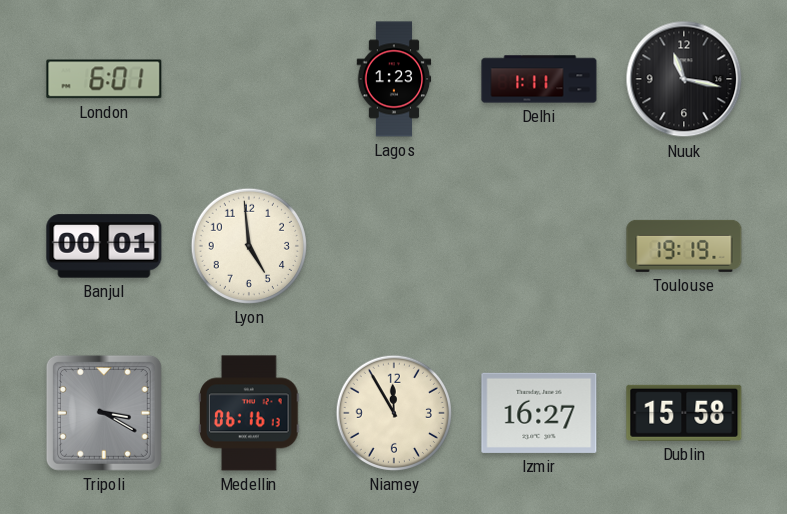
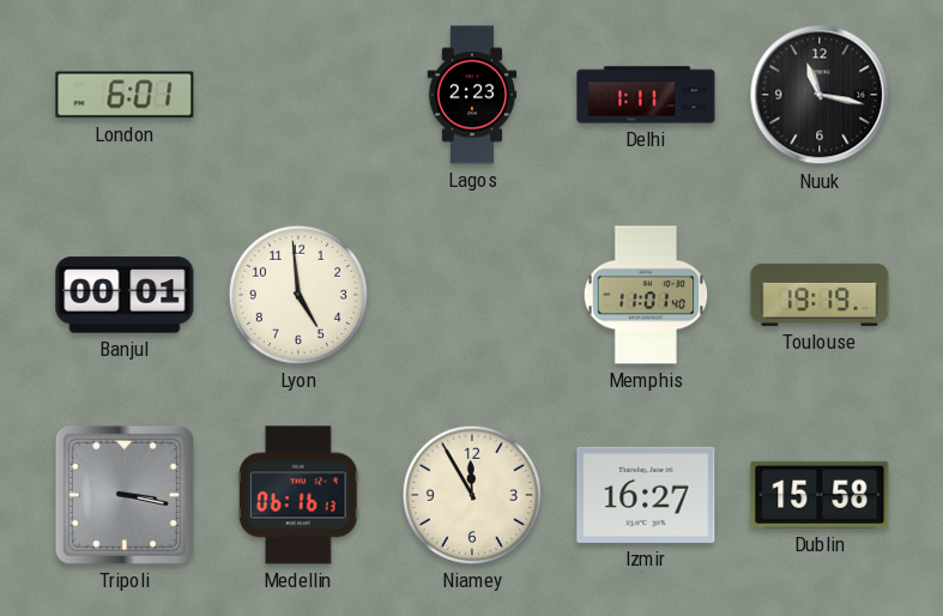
Lagos: 1:23 -> 2:23 (472, 95)
Memphis: none -> 11:01 (646, 295)
Tripoli: 3:20 -> 3:17 (125, 495)
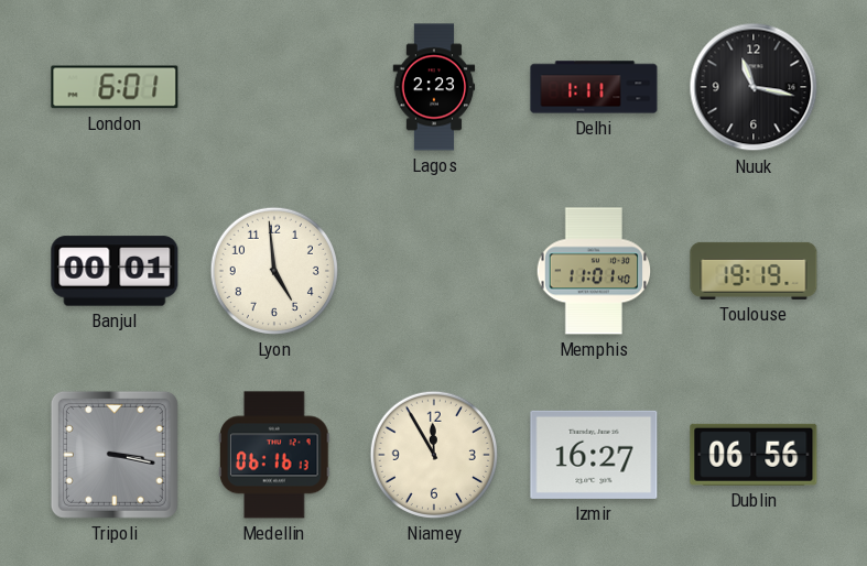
Dublin: 15:58 -> 06:56 (754, 455)
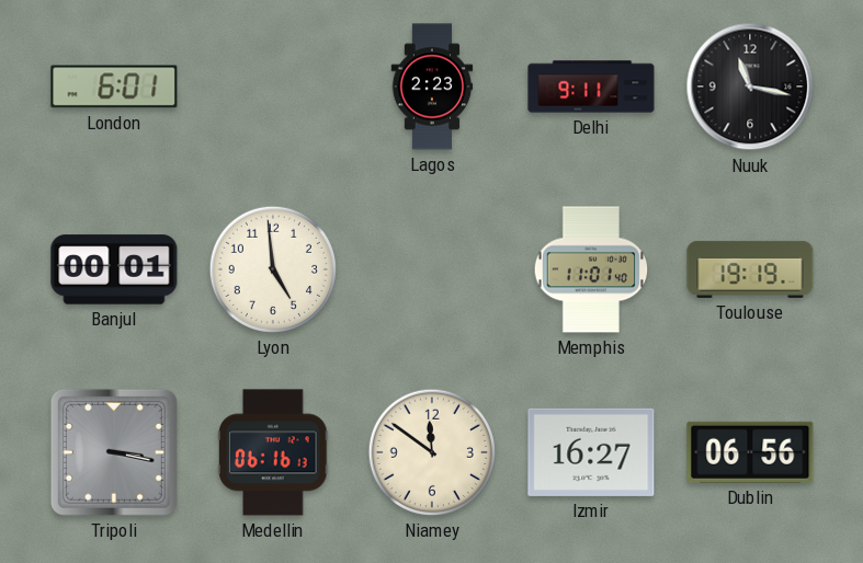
Delhi: 1:11 -> 9:11 (591, 87)
Niamey: 11:55 -> 11:51 (432, 452)
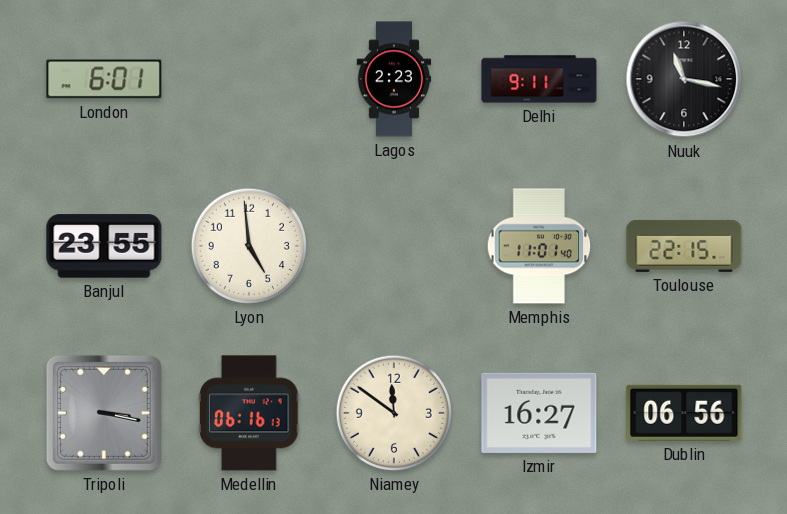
Banjul: 00:01 -> 23:55 (104, 246)
Toulouse: 19:19 -> 22:15 (684, 246)
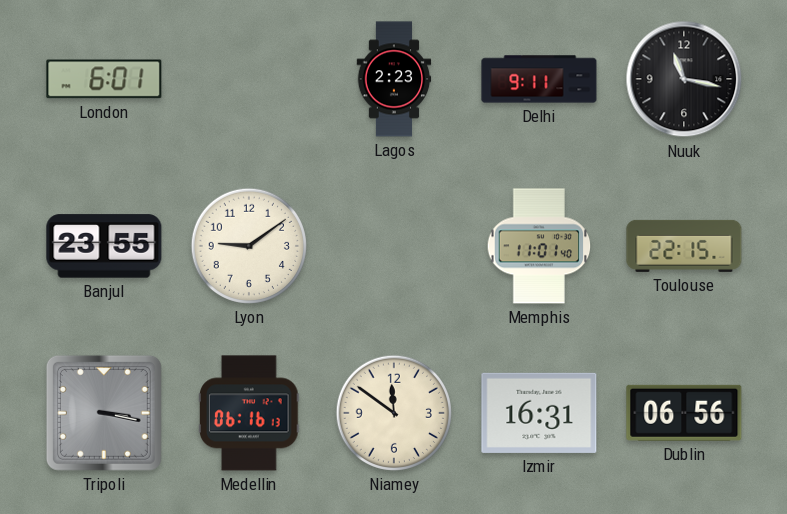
Lyon: 4:59 -> 9:09 (249, 246)
Izmir: 16:27 -> 16:31 (539, 413)
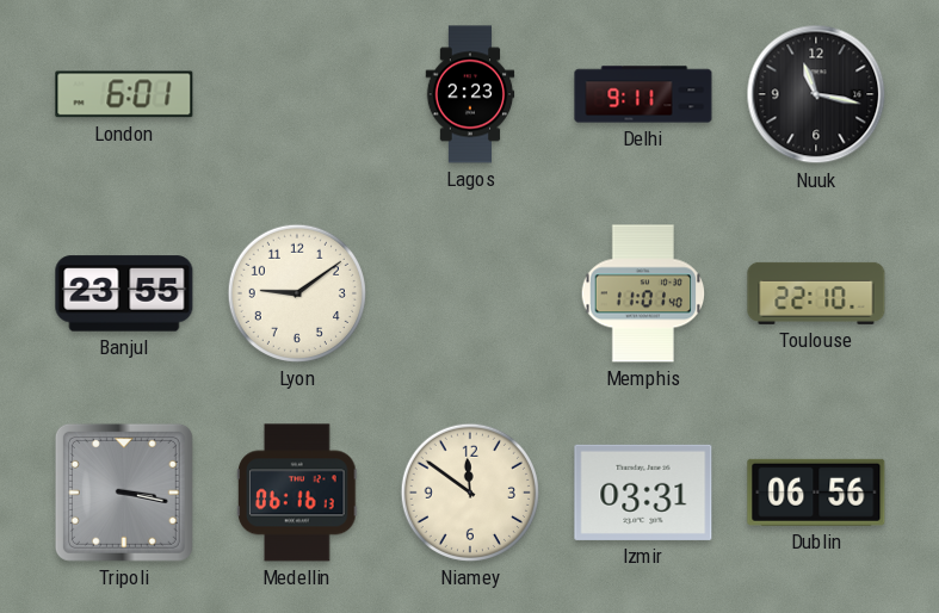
Toulouse: 22:15 -> 22:10 (816, 293)
Izmir: 16:31 -> 03:31 (643, 493)
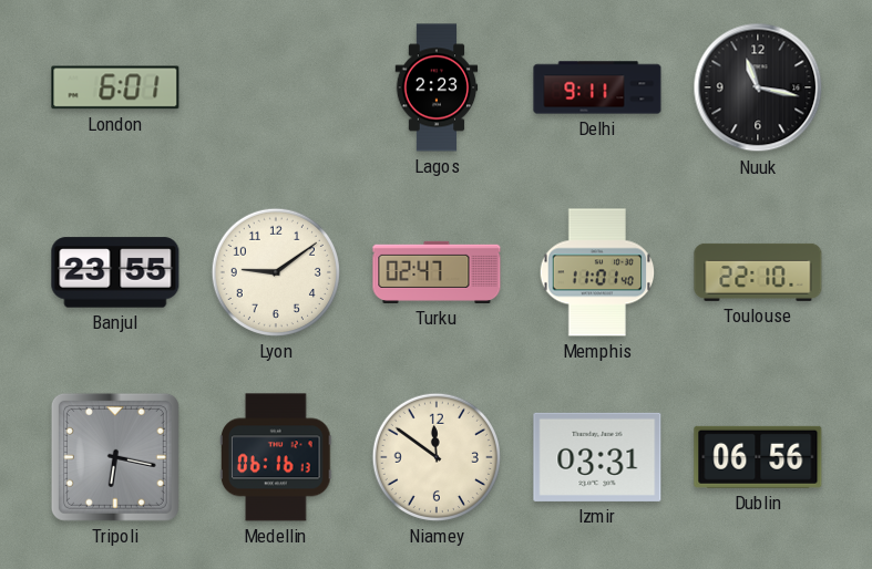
Turku: none -> 02:47 (437, 272)
Tripoli: 3:17 -> 6:17 (115, 457)
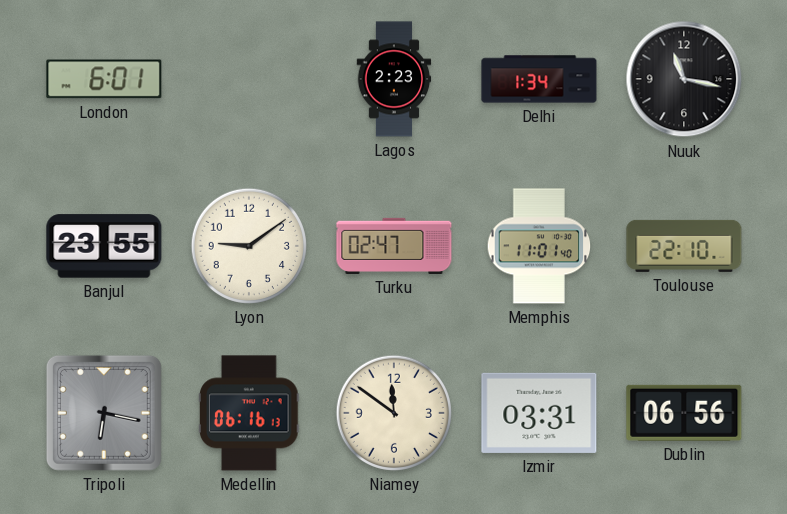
Delhi: 9:11 -> 1:34 (539, 79)
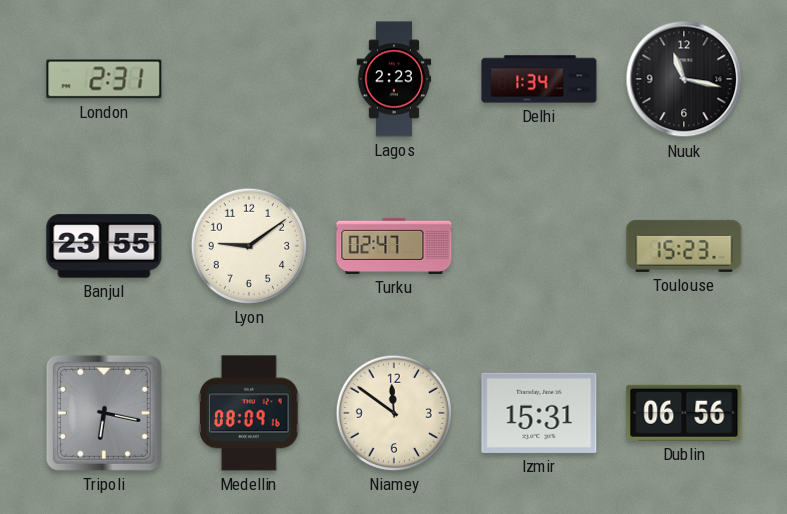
London: 6:01 -> 2:31 (104, 79)
Memphis: 11:01 -> none (539, 246)
Toulouse: 22:10 -> 15:23 (684, 246)
Medellin: 06:16 -> 08:09 (250, 413)
Izmir: 03:31 -> 15:31 (539, 413)
